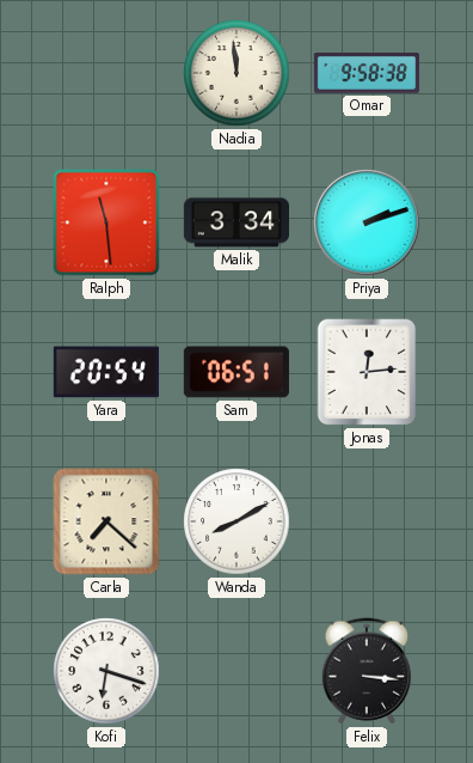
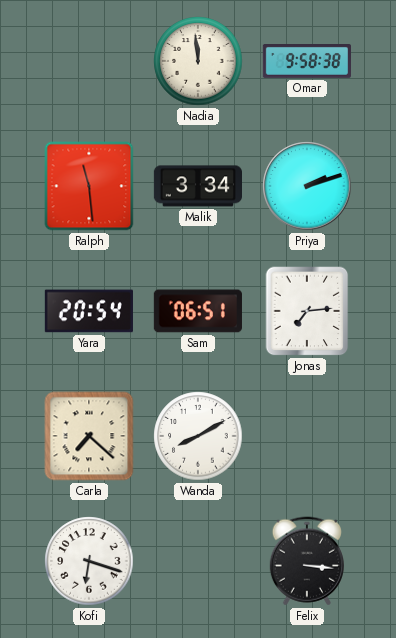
Jonas: 12:14 -> 7:14 (307, 311)
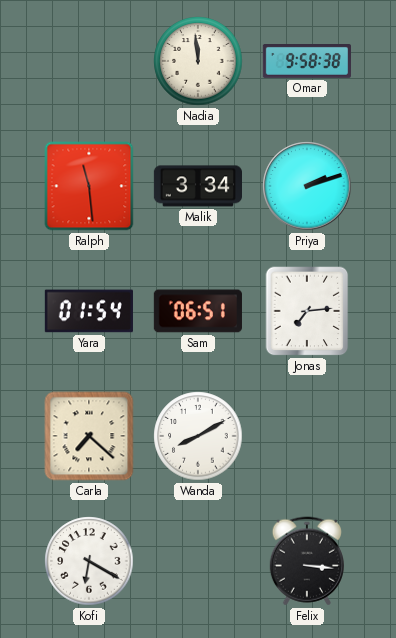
Yara: 20:54 -> 01:54 (89, 311)
Kofi: 6:18 -> 6:20 (89, 561)
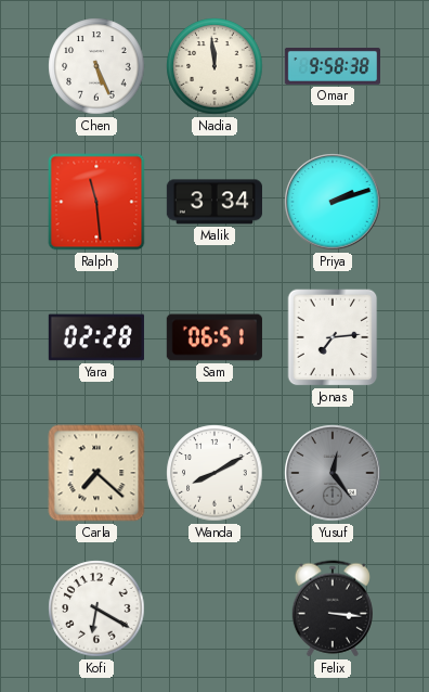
Chen: none -> 5:26 (96, 66)
Yara: 01:54 -> 02:28 (96, 337)
Yusuf: none -> 12:24 (333, 473)
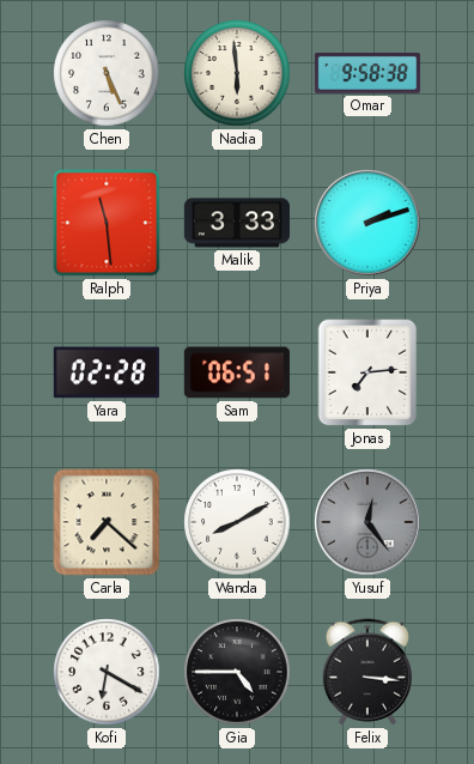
Nadia: 11:59 -> 5:59 (237, 73)
Malik: 3:34 -> 3:33 (236, 223)
Gia: none -> 4:45 (237, 672)
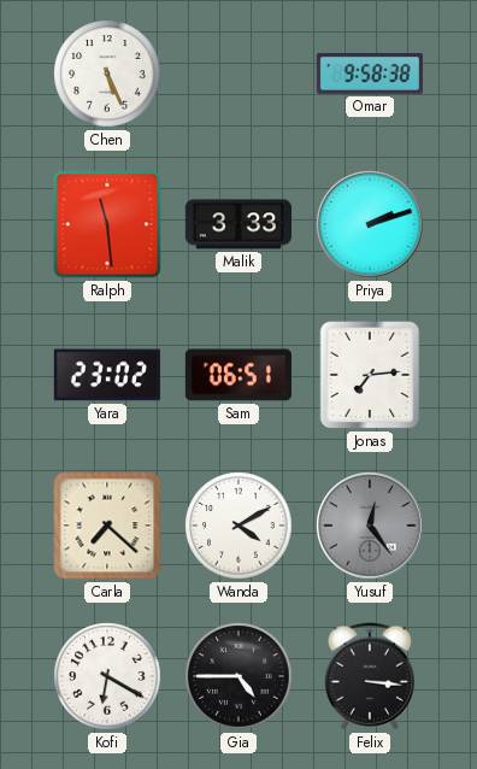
Nadia: 5:59 -> none (237, 73)
Yara: 02:28 -> 23:02 (107, 375)
Wanda: 8:10 -> 4:10 (238, 526)
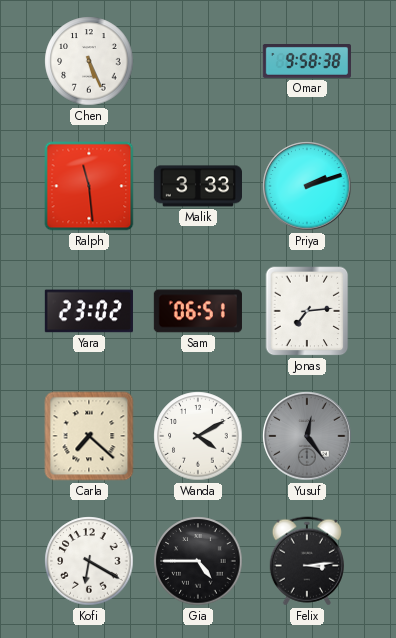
Felix: 3:16 -> 3:14 (307, 561)
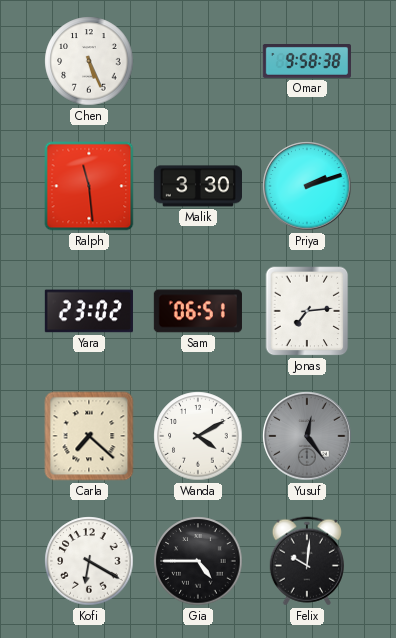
Malik: 3:33 -> 3:30 (197, 186)
Felix: 3:14 -> 10:01 (307, 561)
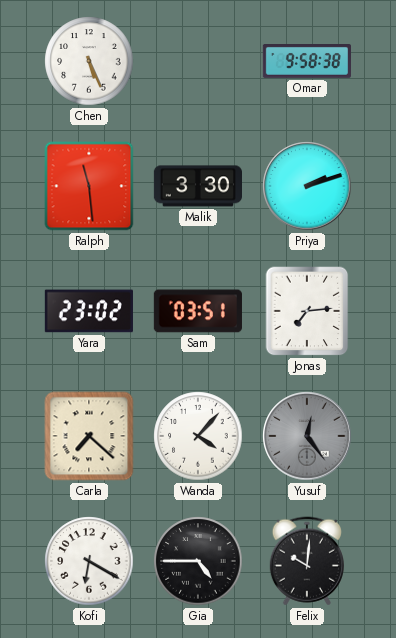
Sam: 06:51 -> 03:51 (198, 311)
Wanda: 4:10 -> 4:07 (198, 436)
